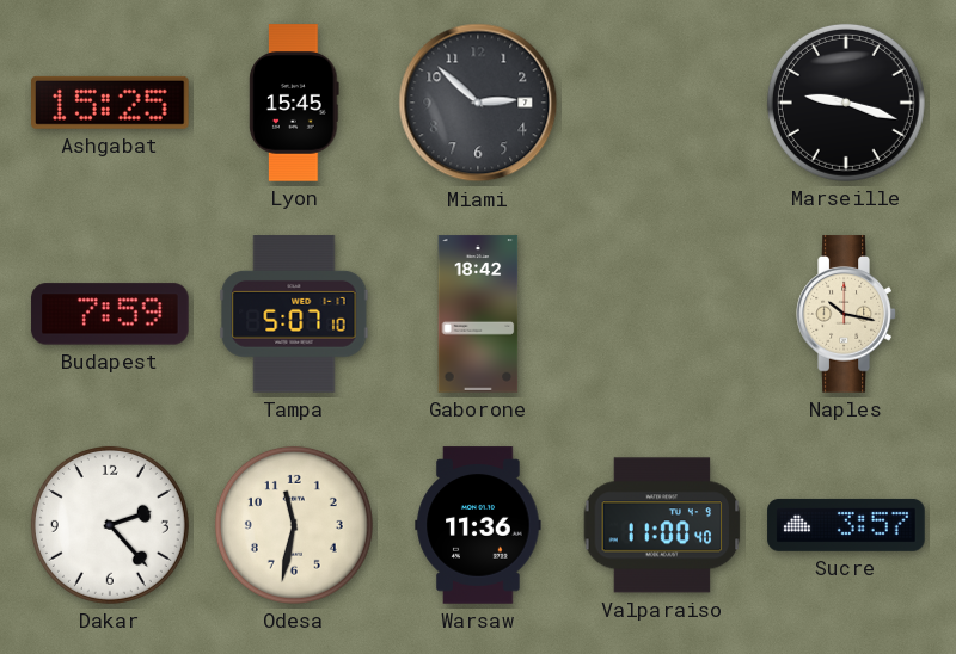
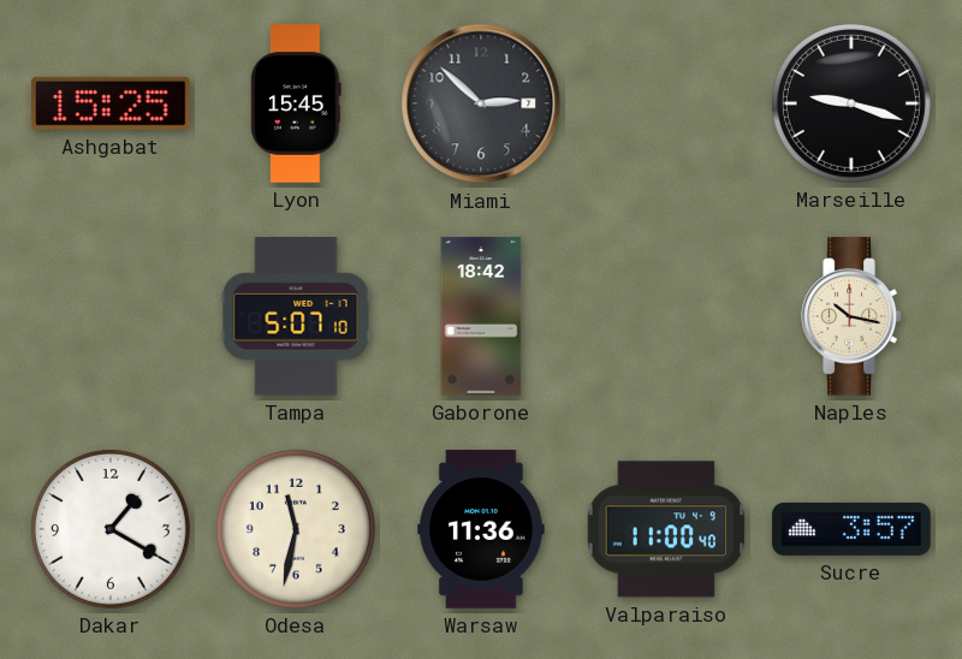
Budapest: 7:59 -> none (110, 314)
Dakar: 2:23 -> 1:20 (111, 529)
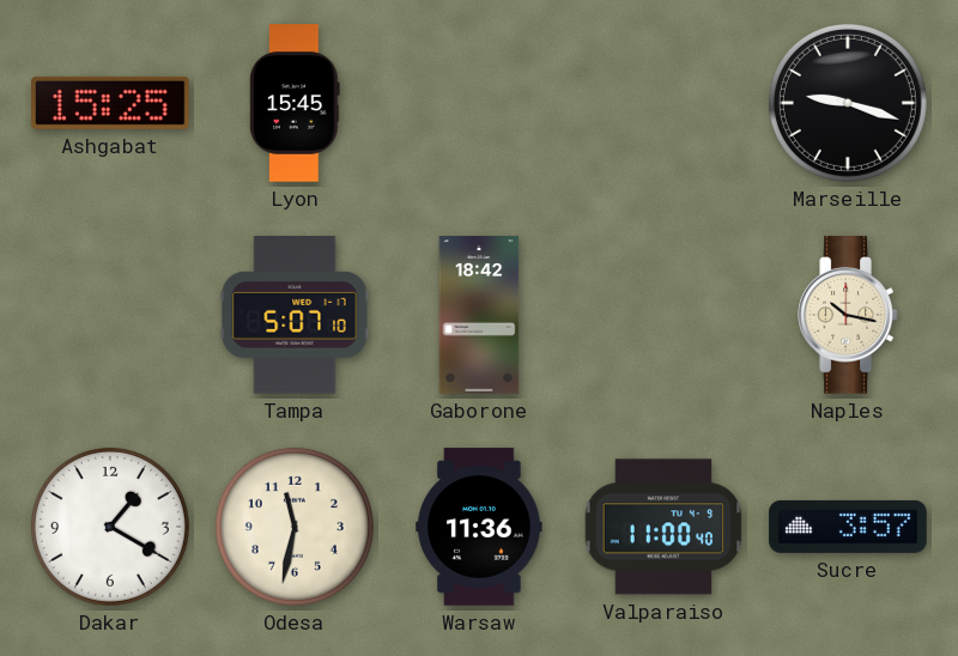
Miami: 2:52 -> none (481, 103)
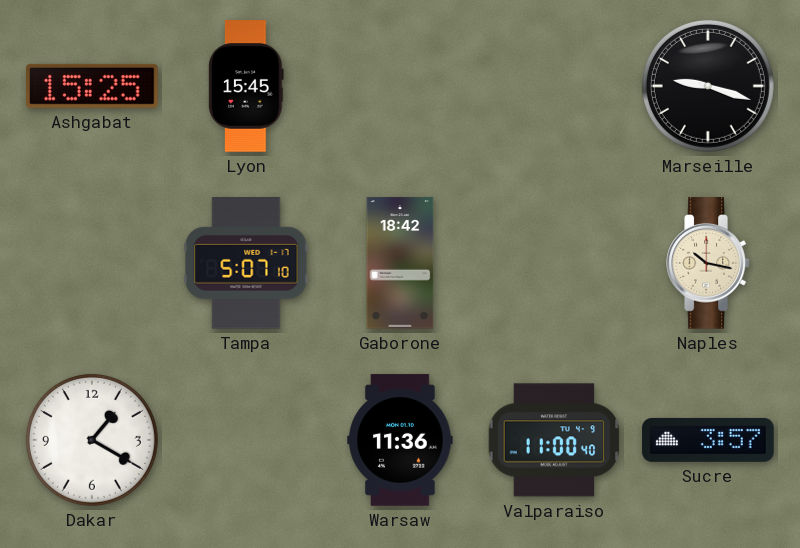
Odesa: 11:32 -> none (295, 527)
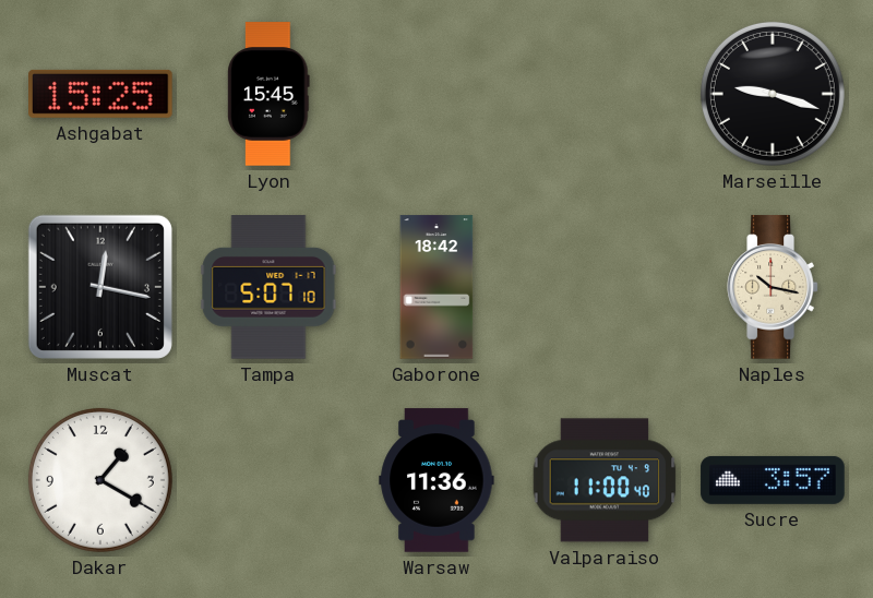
Muscat: none -> 12:17 (100, 287)
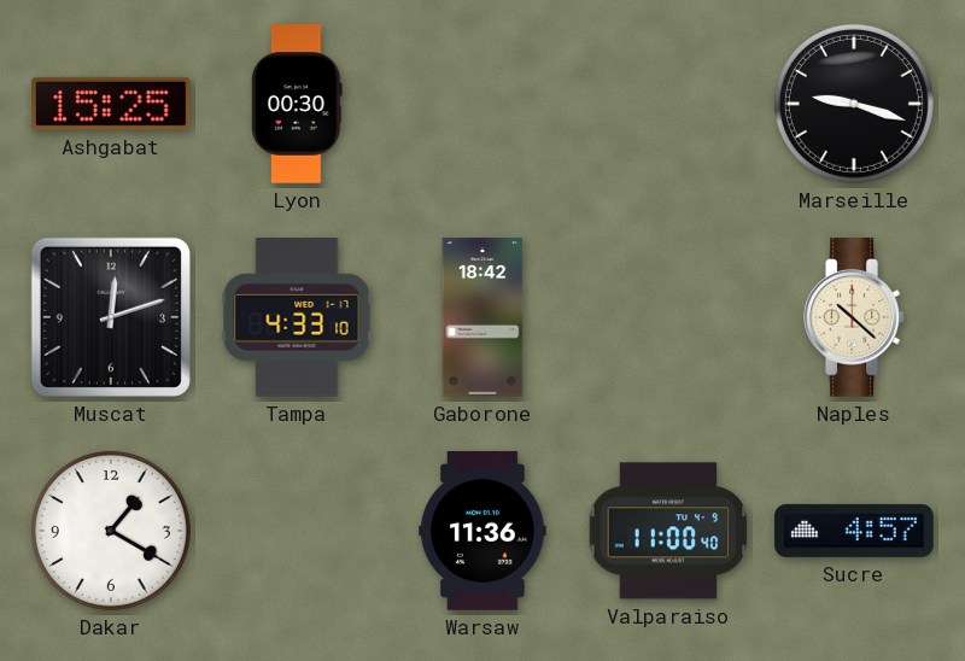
Lyon: 15:45 -> 00:30 (297, 104)
Muscat: 12:17 -> 12:12 (111, 317)
Tampa: 5:07 -> 4:33 (297, 317)
Naples: 10:17 -> 10:22 (854, 317)
Sucre: 3:57 -> 4:57 (854, 531)
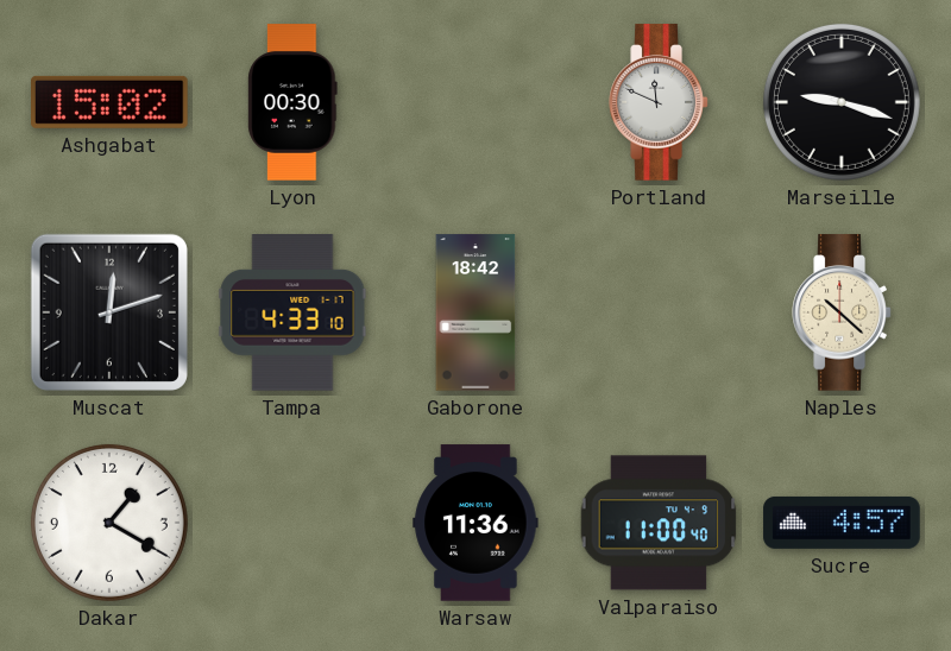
Ashgabat: 15:25 -> 15:02 (111, 102)
Portland: none -> 11:49 (659, 102)
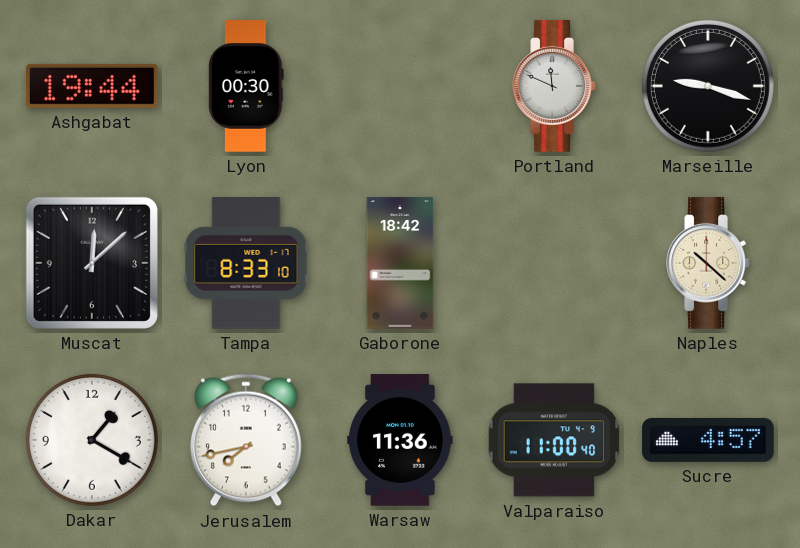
Ashgabat: 15:02 -> 19:44 (93, 86)
Muscat: 12:12 -> 12:08 (92, 263)
Tampa: 4:33 -> 8:33 (246, 263)
Jerusalem: none -> 7:43 (246, 440)
